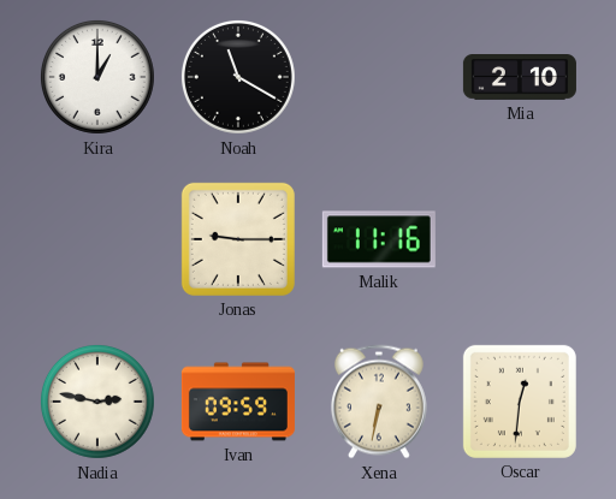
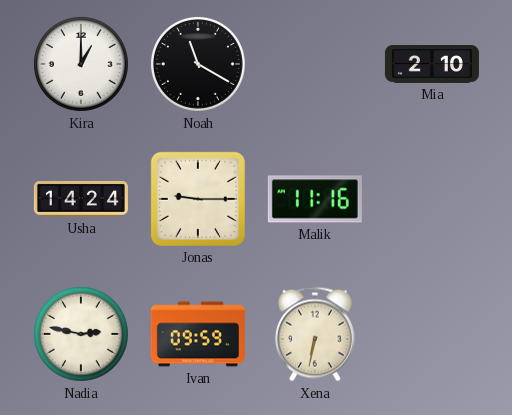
Usha: none -> 14:24 (81, 199)
Oscar: 12:31 -> none (520, 402)
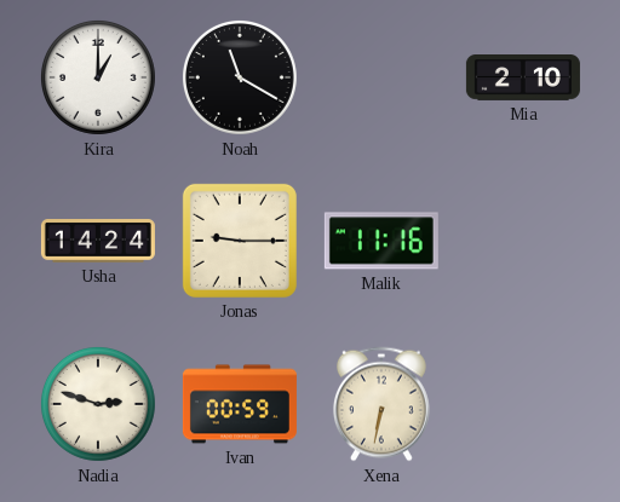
Nadia: 2:47 -> 2:48 (98, 404)
Ivan: 09:59 -> 00:59 (240, 404)
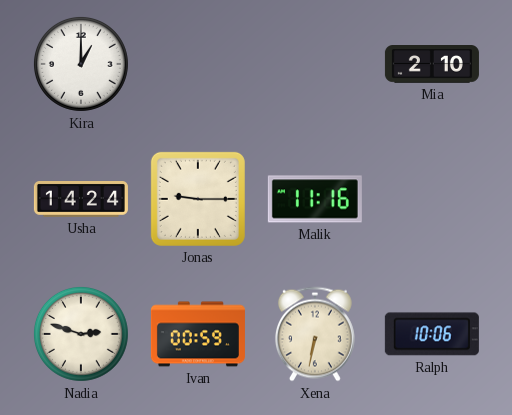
Noah: 11:20 -> none (240, 77)
Ralph: none -> 10:06 (432, 334)
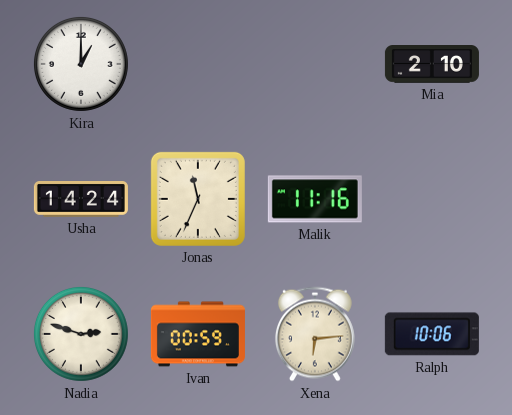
Jonas: 9:15 -> 11:34 (198, 199)
Xena: 6:32 -> 6:14 (315, 334)
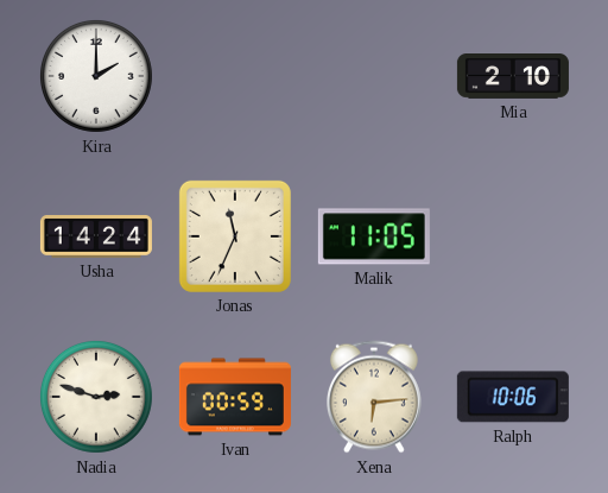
Kira: 1:00 -> 2:00 (96, 76)
Malik: 11:16 -> 11:05 (374, 236)
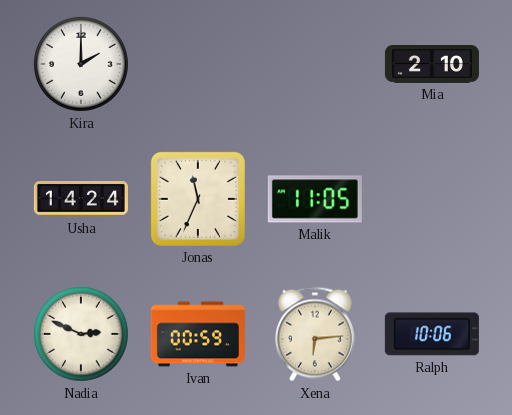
Nadia: 2:48 -> 2:49 (81, 334)
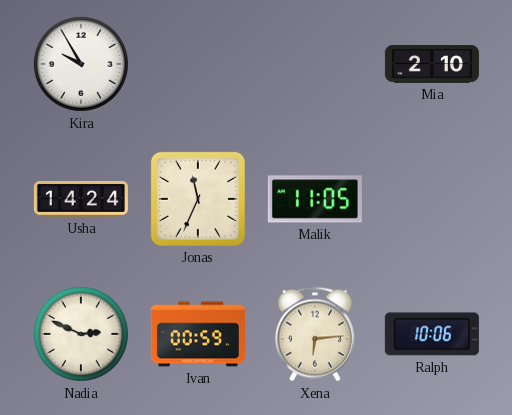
Kira: 2:00 -> 9:55 (81, 64)
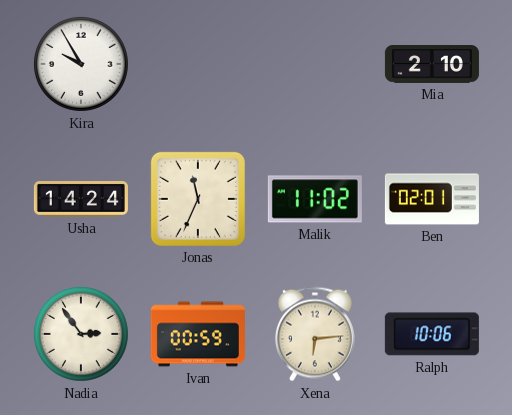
Malik: 11:05 -> 11:02 (315, 199)
Ben: none -> 02:01 (432, 199)
Nadia: 2:49 -> 2:54 (81, 334)
